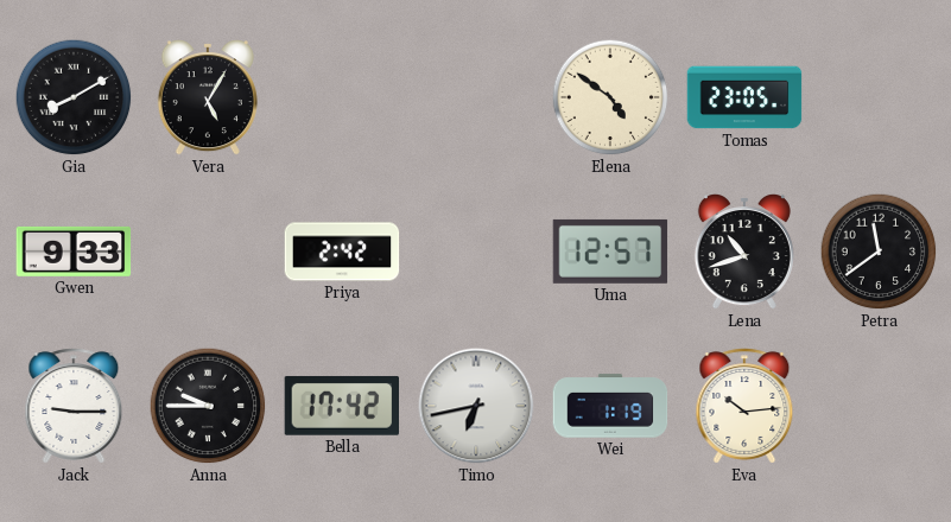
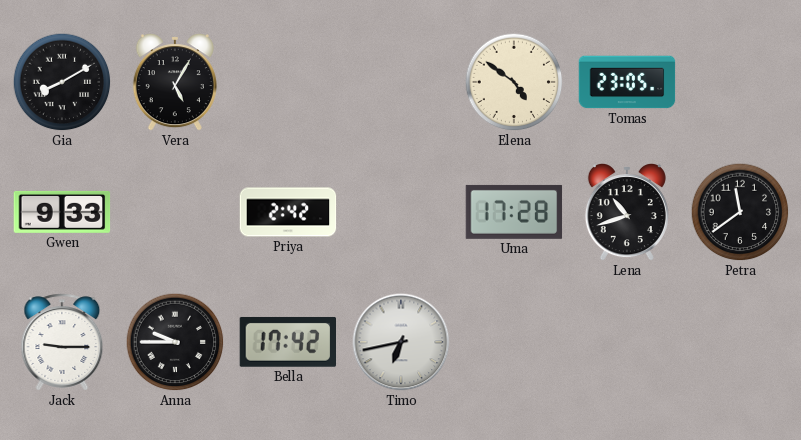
Uma: 12:57 -> 17:28 (514, 212)
Wei: 1:19 -> none (610, 406)
Eva: 10:14 -> none (744, 406)
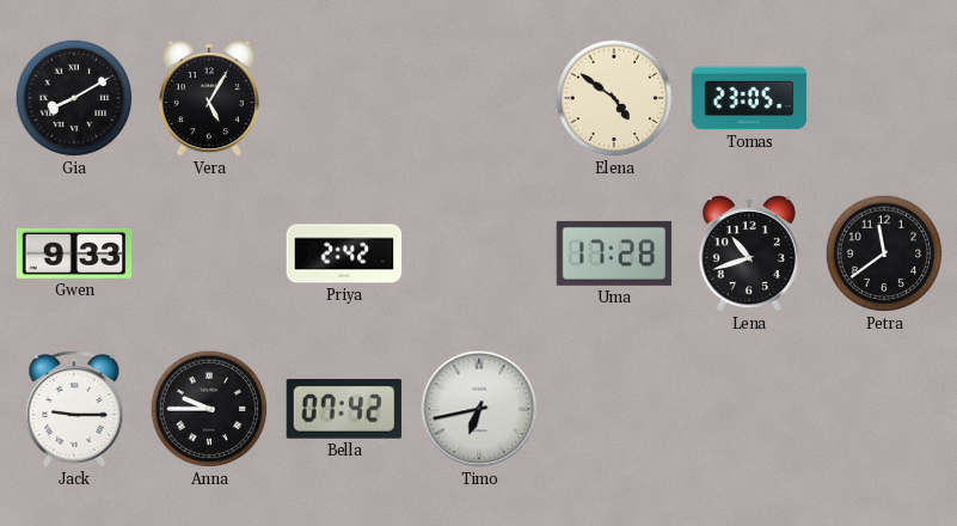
Bella: 17:42 -> 07:42 (343, 409)
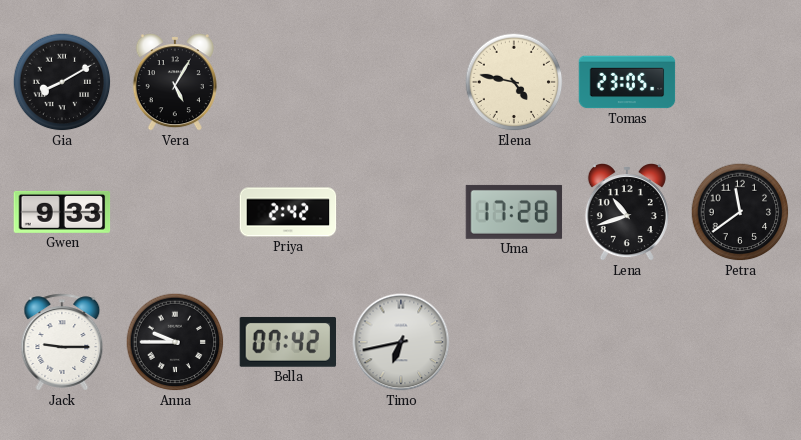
Elena: 4:51 -> 4:47 (514, 82)
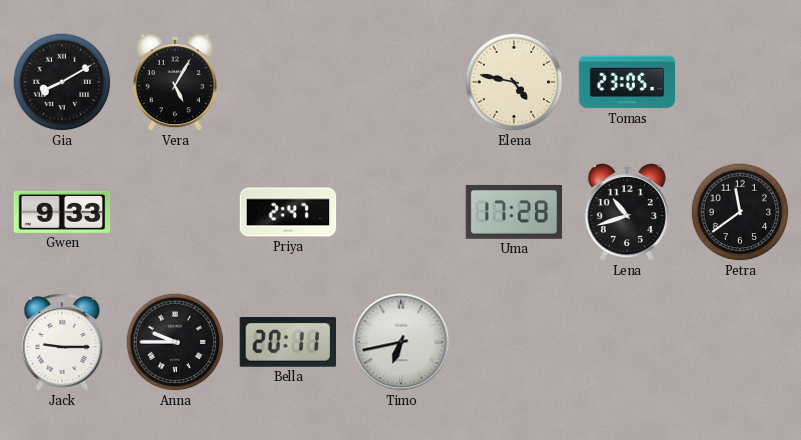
Priya: 2:42 -> 2:47 (288, 212)
Bella: 07:42 -> 20:11 (287, 342)
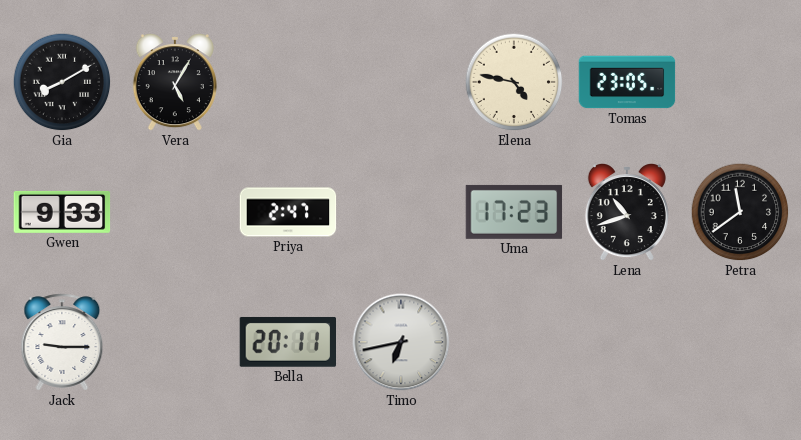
Uma: 17:28 -> 17:23 (514, 212)
Anna: 9:45 -> none (175, 342)
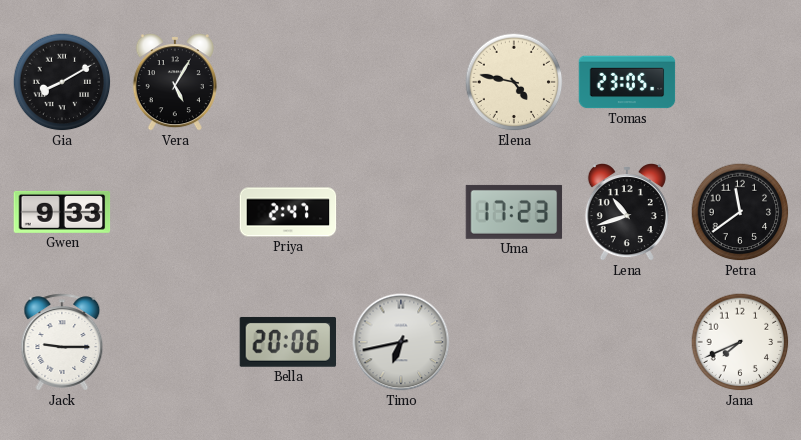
Bella: 20:11 -> 20:06 (287, 342)
Jana: none -> 7:41 (740, 342)
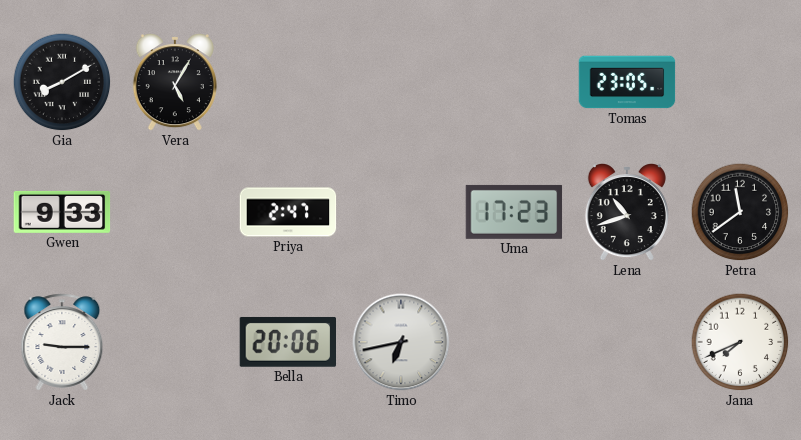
Elena: 4:47 -> none (514, 82)
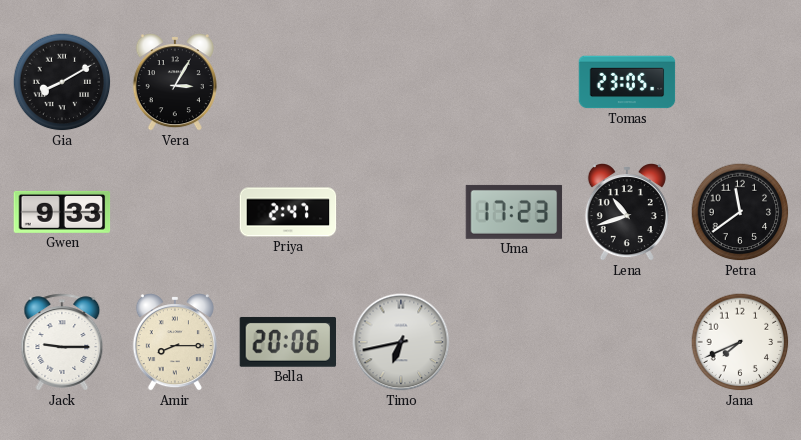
Vera: 5:05 -> 3:05 (175, 83)
Amir: none -> 8:15 (175, 343)
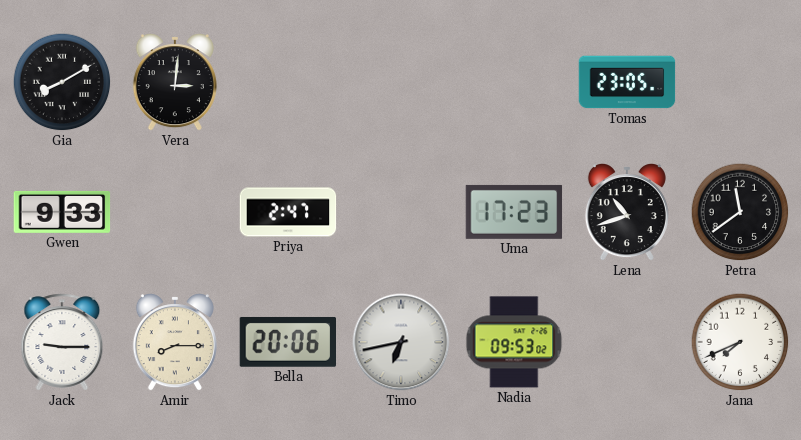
Vera: 3:05 -> 3:01 (175, 83)
Nadia: none -> 09:53 (514, 342)
